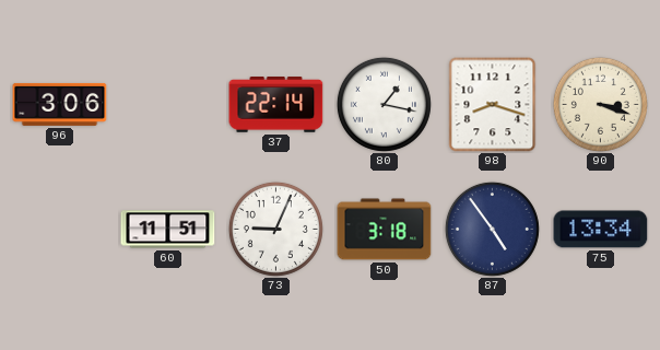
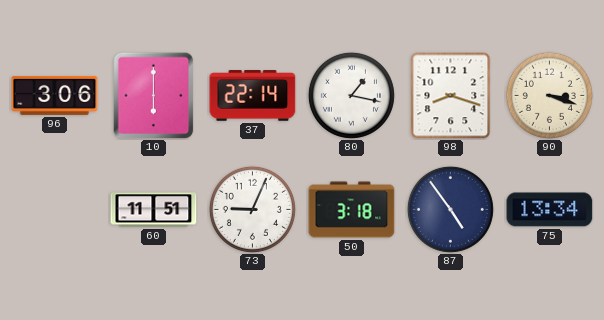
10: none -> 6:00 (154, 95)
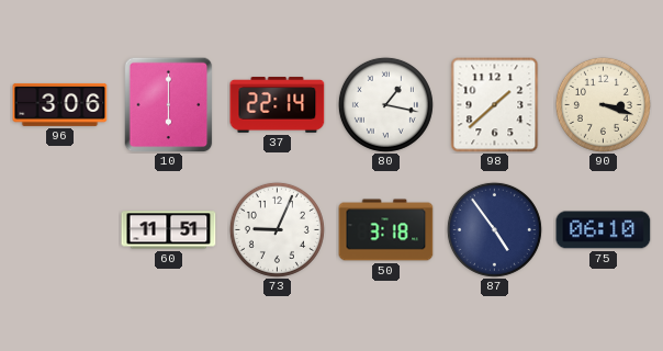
98: 8:18 -> 1:38 (495, 105)
75: 13:34 -> 06:10 (604, 230)
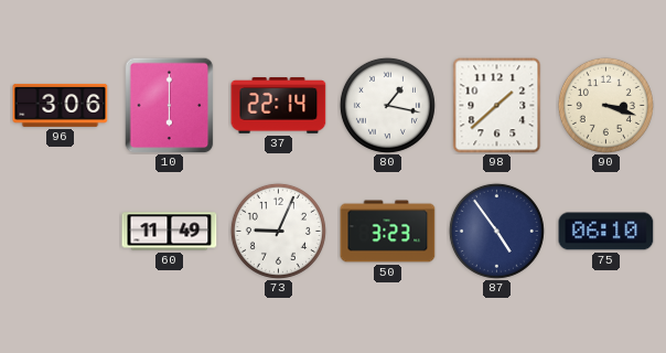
60: 11:51 -> 11:49 (170, 232)
50: 3:18 -> 3:23 (388, 232)
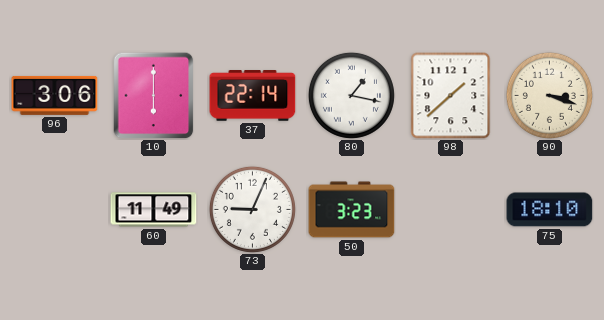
87: 4:54 -> none (496, 231)
75: 06:10 -> 18:10 (550, 210)
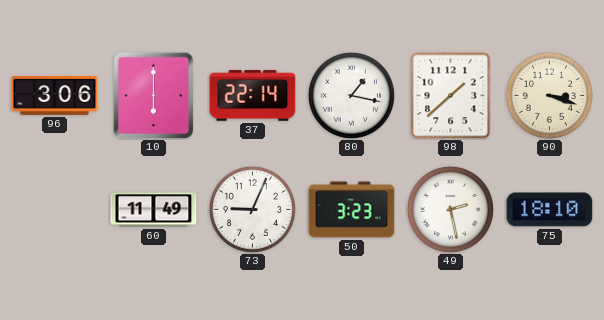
49: none -> 2:28 (450, 209)
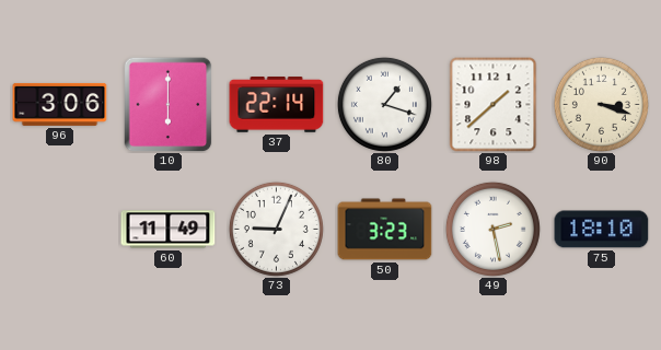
80: 1:17 -> 1:18 (384, 104)
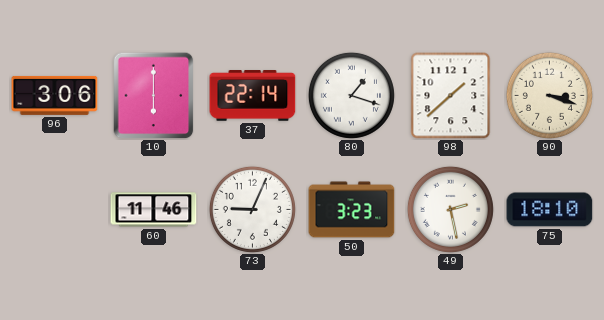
60: 11:49 -> 11:46 (154, 210)
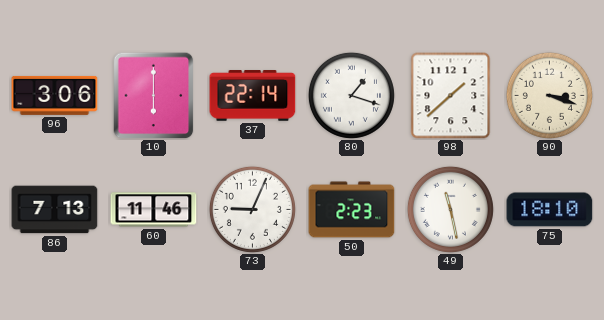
86: none -> 7:13 (55, 210)
50: 3:23 -> 2:23 (352, 210)
49: 2:28 -> 11:28 (450, 209)
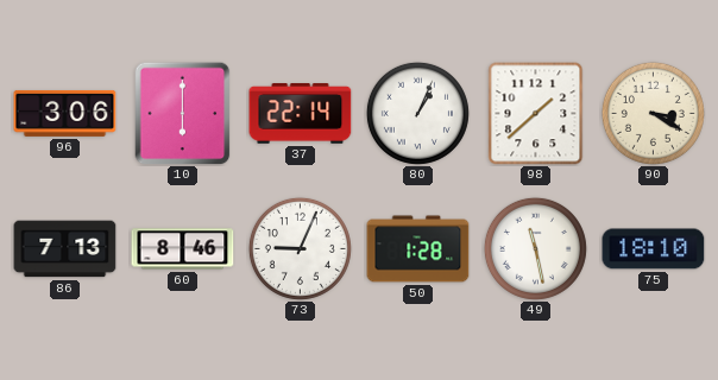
80: 1:18 -> 1:04 (417, 113)
90: 3:18 -> 3:20 (653, 113)
60: 11:46 -> 8:46 (183, 249)
50: 2:23 -> 1:28 (418, 249)
